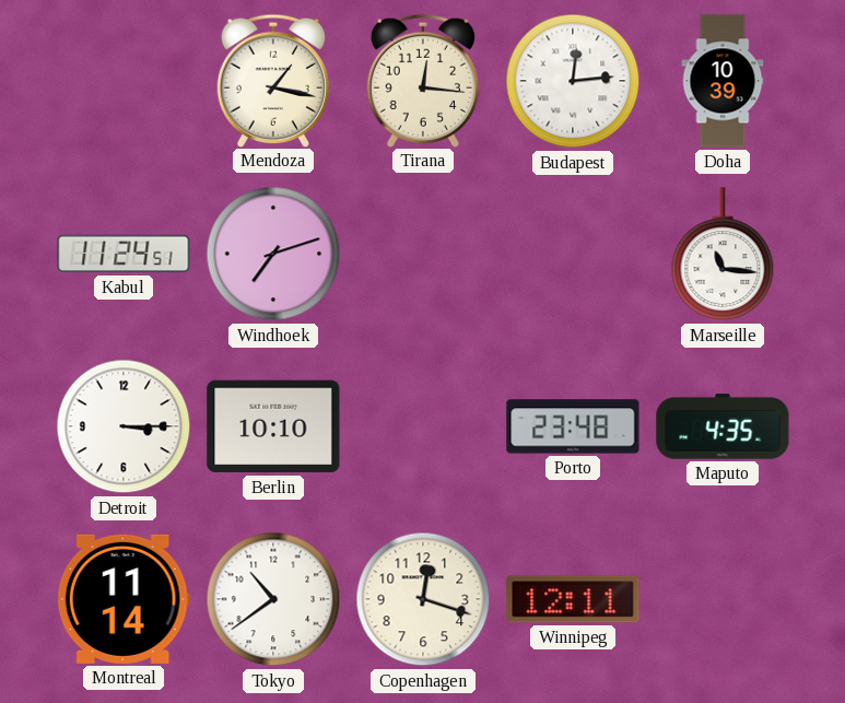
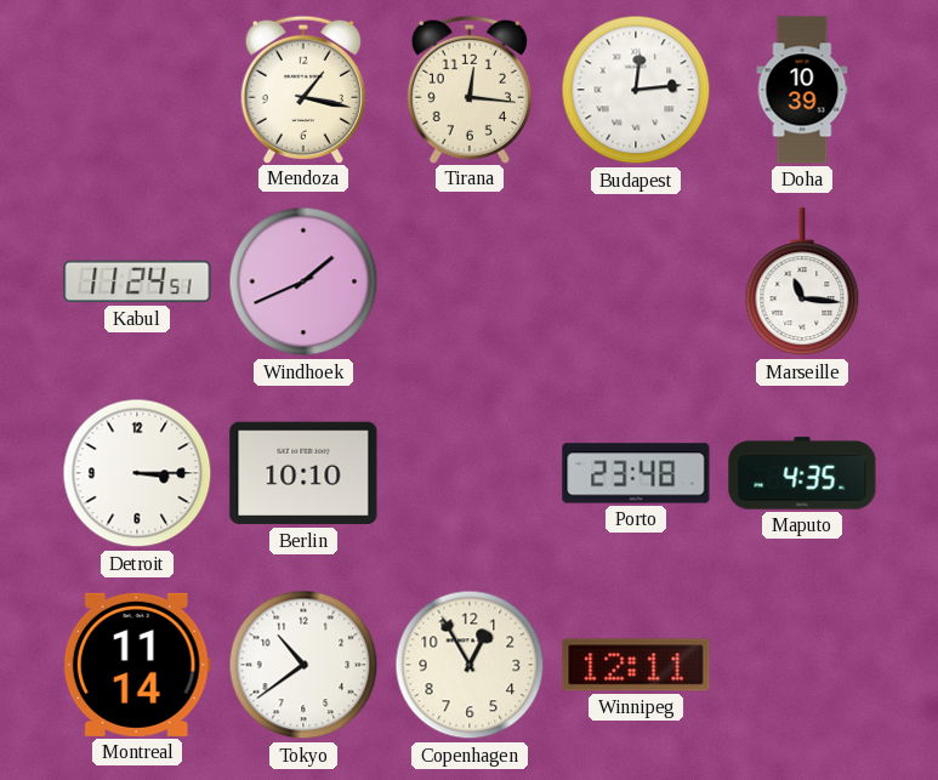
Windhoek: 7:12 -> 1:41 (303, 281)
Copenhagen: 12:18 -> 12:55 (470, 665)
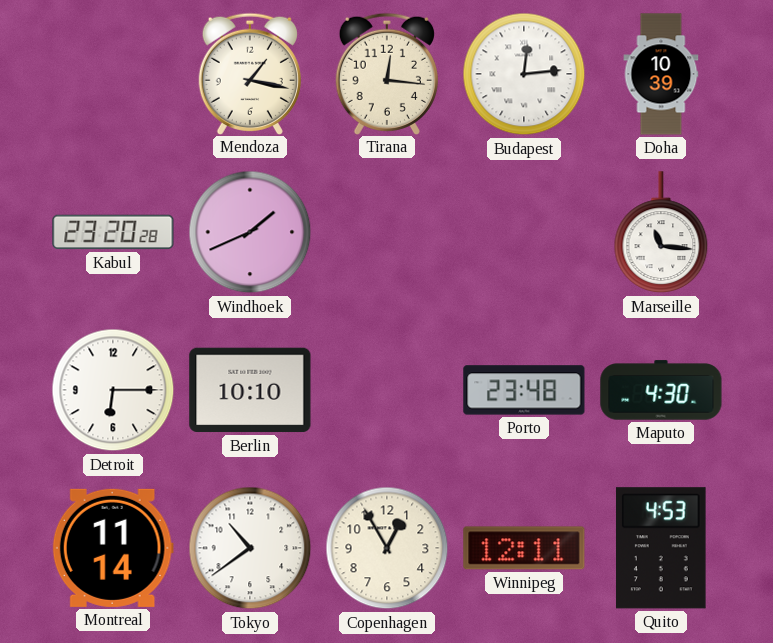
Kabul: 11:24 -> 23:20 (113, 232)
Detroit: 3:15 -> 6:15 (113, 390)
Maputo: 4:35 -> 4:30 (661, 390)
Quito: none -> 4:53 (661, 548)
